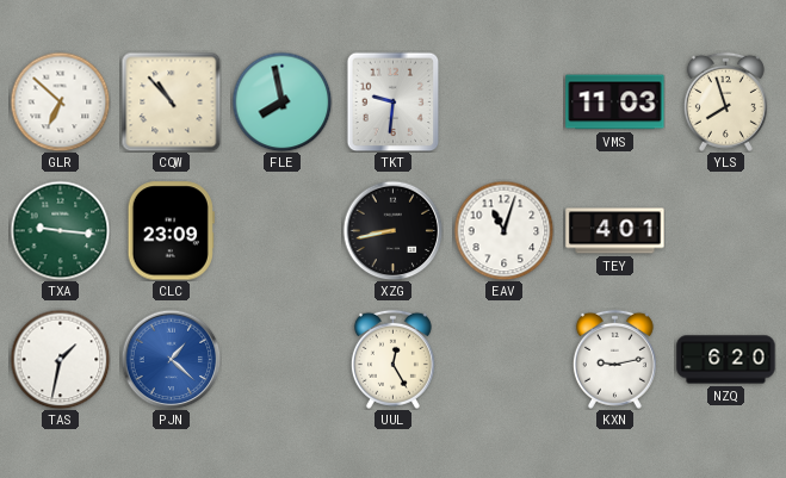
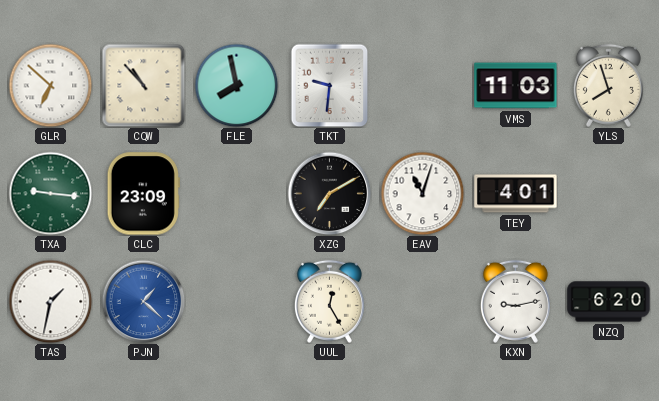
XZG: 8:43 -> 7:10 (329, 193)
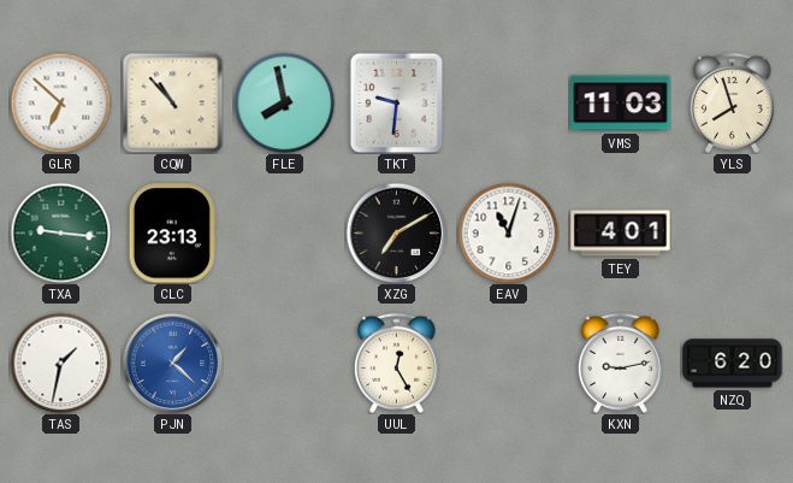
CLC: 23:09 -> 23:13 (172, 234)
